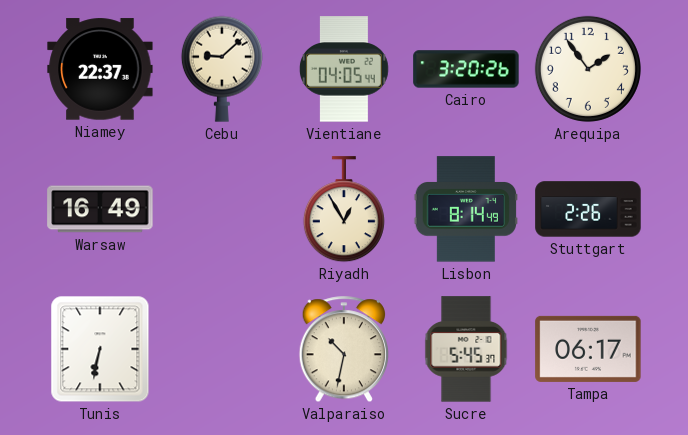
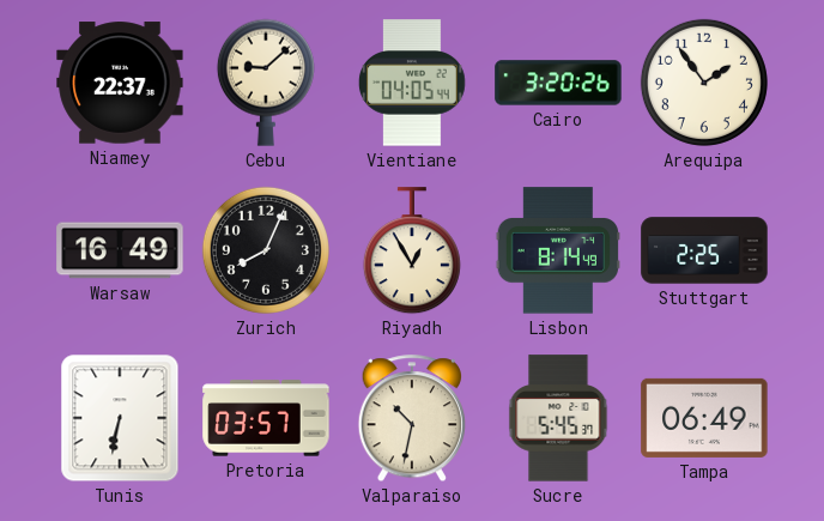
Zurich: none -> 8:04 (266, 250)
Stuttgart: 2:26 -> 2:25 (704, 250)
Pretoria: none -> 03:57 (266, 418)
Tampa: 06:17 -> 06:49 (704, 418)
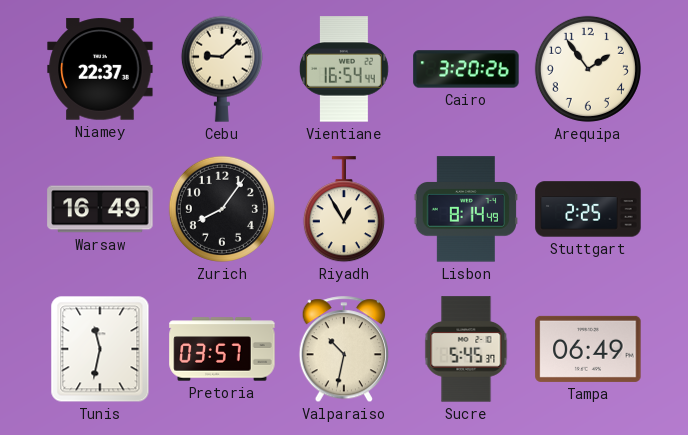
Vientiane: 04:05 -> 16:54 (344, 69)
Zurich: 8:04 -> 8:06 (222, 209)
Tunis: 6:32 -> 11:32 (100, 349)
